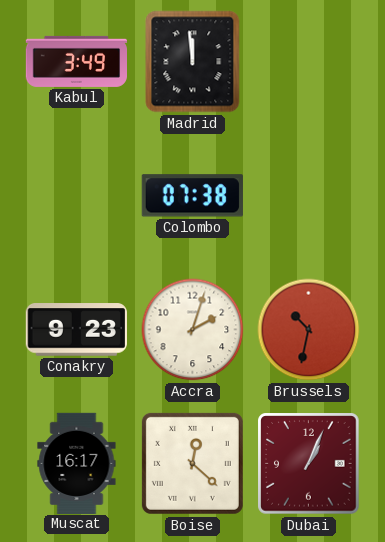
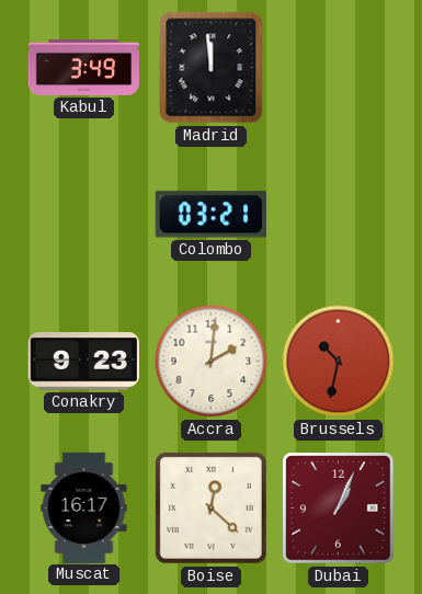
Colombo: 07:38 -> 03:21 (210, 215)
Accra: 2:03 -> 2:01 (212, 362)
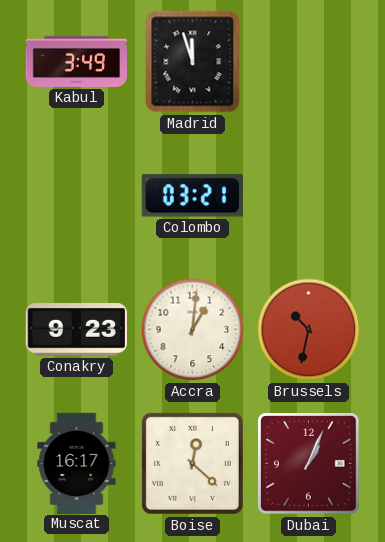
Madrid: 11:59 -> 11:57 (193, 62)
Accra: 2:01 -> 1:01 (193, 330)
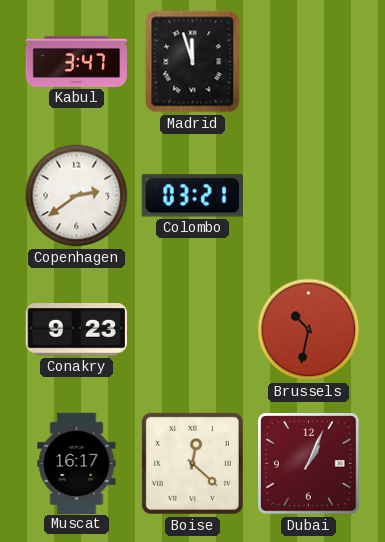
Kabul: 3:49 -> 3:47 (76, 61)
Copenhagen: none -> 2:39 (77, 196)
Accra: 1:01 -> none (193, 330)
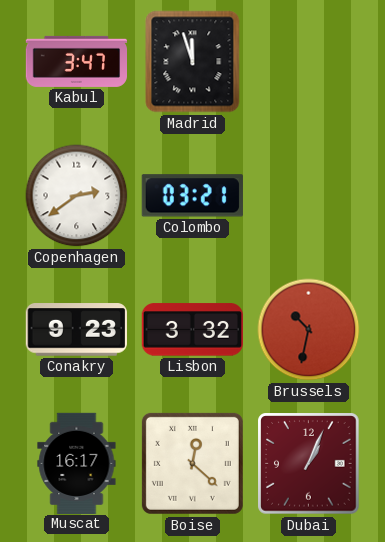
Lisbon: none -> 3:32 (192, 330)
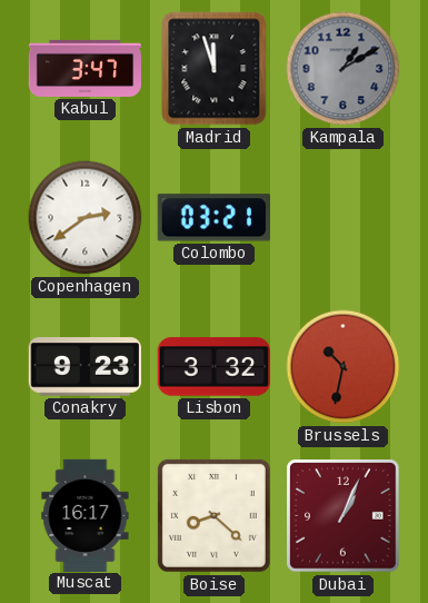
Kampala: none -> 1:10 (344, 69)
Boise: 12:22 -> 8:22 (213, 515)
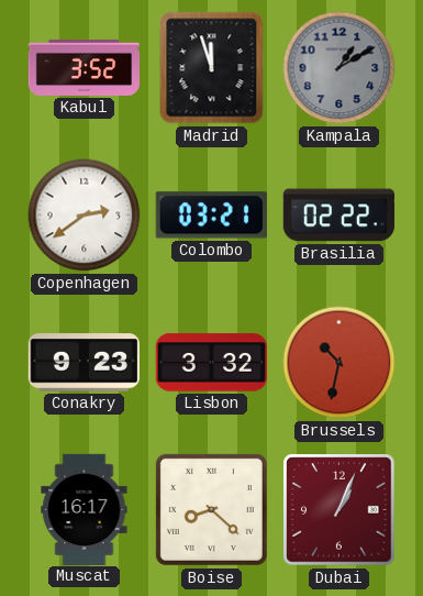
Kabul: 3:47 -> 3:52 (84, 67)
Brasilia: none -> 02:22 (338, 216)
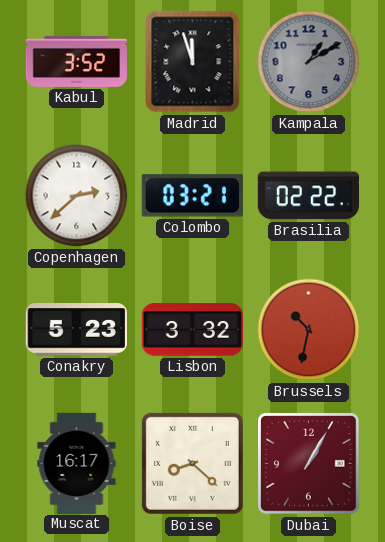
Copenhagen: 2:39 -> 2:38 (77, 196)
Conakry: 9:23 -> 5:23 (76, 330)
Dubai: 1:04 -> 1:05 (309, 464)
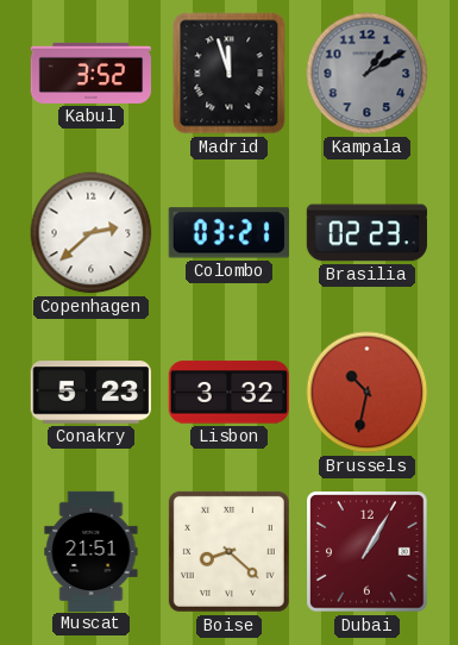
Brasilia: 02:22 -> 02:23 (366, 233)
Muscat: 16:17 -> 21:51 (92, 551)
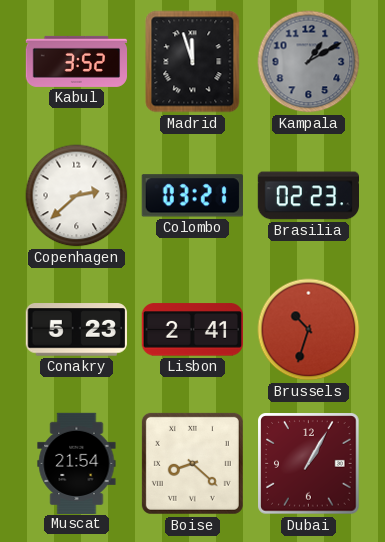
Lisbon: 3:32 -> 2:41 (192, 330)
Brussels: 10:32 -> 10:33 (309, 330)
Muscat: 21:51 -> 21:54 (77, 463)
